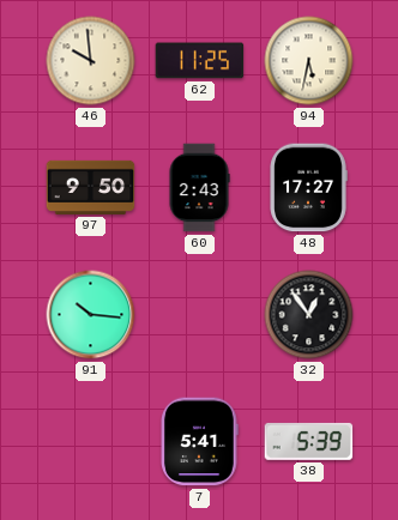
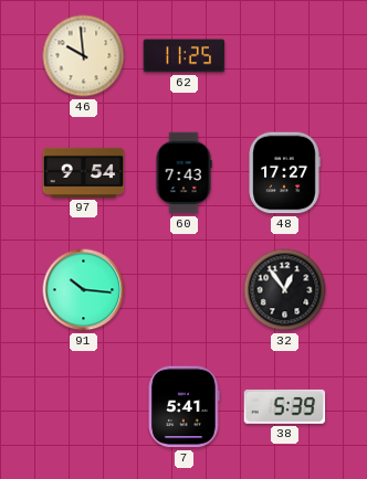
94: 5:32 -> none (309, 61)
97: 9:50 -> 9:54 (84, 172)
60: 2:43 -> 7:43 (183, 173)
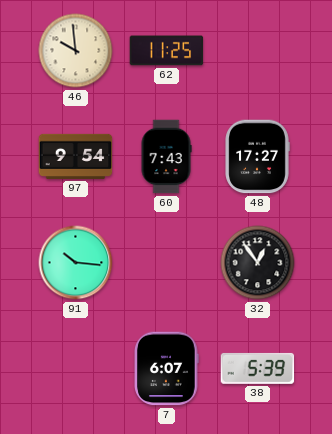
7: 5:41 -> 6:07 (167, 369)
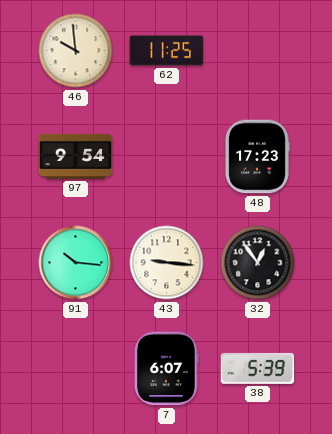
60: 7:43 -> none (166, 157)
48: 17:27 -> 17:23 (257, 157)
43: none -> 9:16 (167, 263)
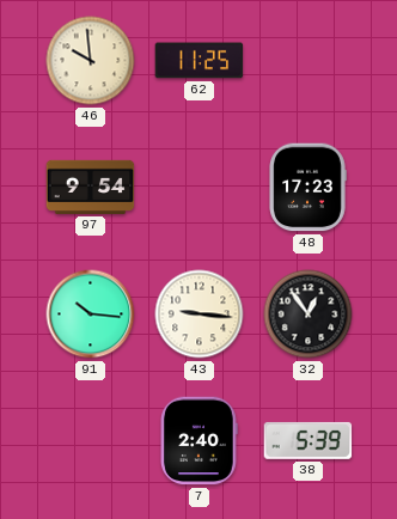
7: 6:07 -> 2:40 (200, 441)
